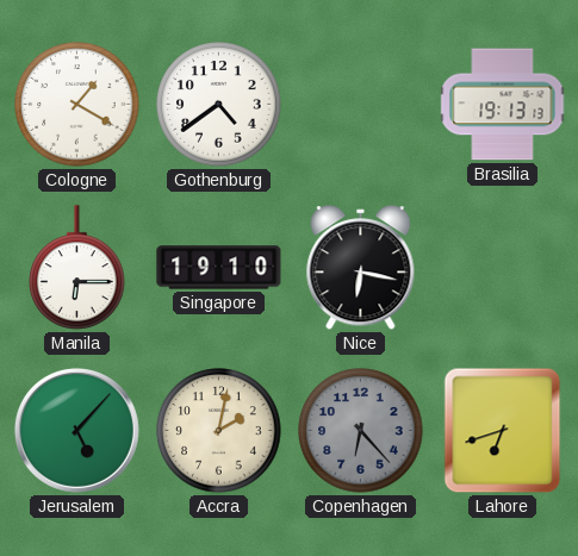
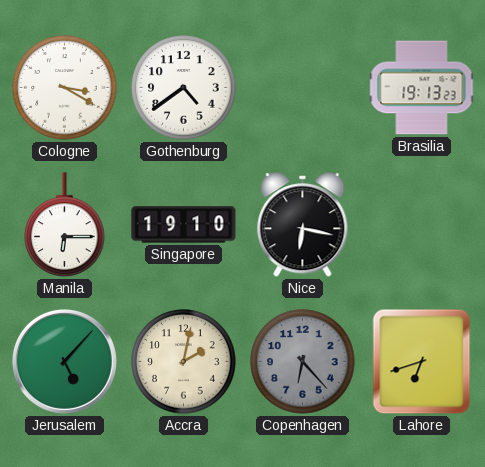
Cologne: 1:20 -> 3:20 (65, 88)
Brasilia: 19:13:13 -> 19:13:23 (422, 88)
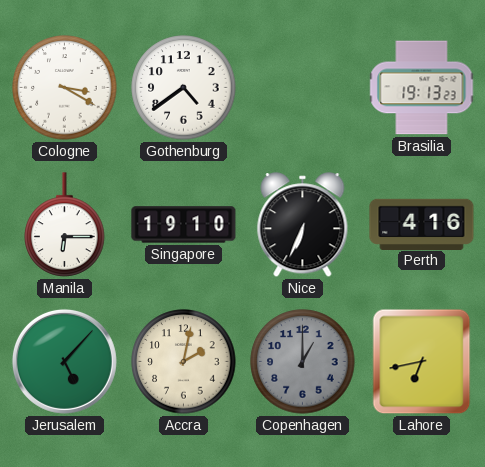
Nice: 6:17 -> 6:34 (303, 225)
Perth: none -> 4:16 (422, 224)
Copenhagen: 6:23 -> 1:00 (303, 362)
Lahore: 6:42 -> 6:43 (422, 362)
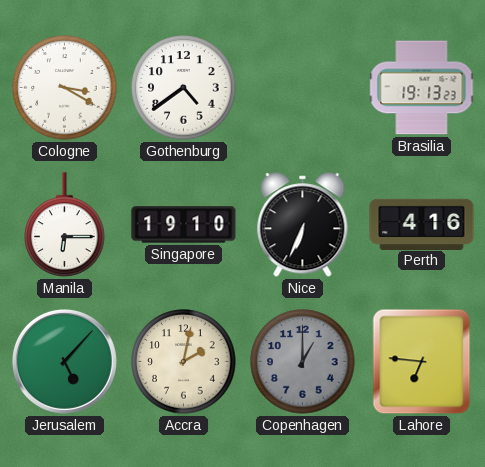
Lahore: 6:43 -> 6:46 (422, 362)
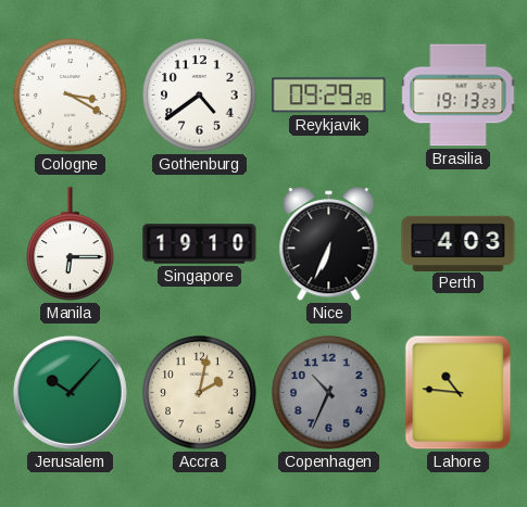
Reykjavik: none -> 09:29 (329, 96)
Perth: 4:16 -> 4:03 (459, 243)
Jerusalem: 5:07 -> 10:07 (70, 392)
Copenhagen: 1:00 -> 10:34 (329, 393)
Lahore: 6:46 -> 10:46 (459, 393)
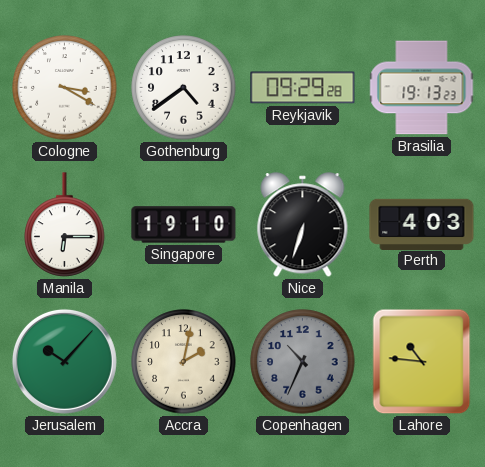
Nice: 6:34 -> 6:33 (303, 225)
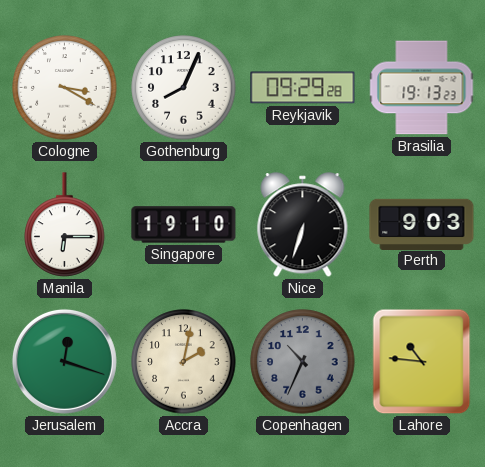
Gothenburg: 4:39 -> 8:04 (184, 88)
Perth: 4:03 -> 9:03 (422, 224)
Jerusalem: 10:07 -> 12:18 (64, 361)
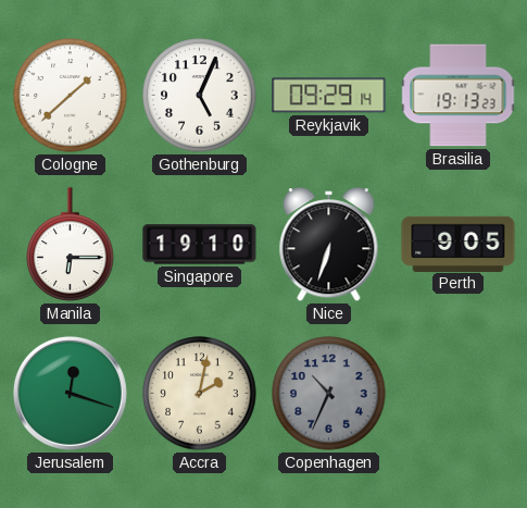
Cologne: 3:20 -> 1:38 (71, 96)
Gothenburg: 8:04 -> 5:04 (200, 96)
Reykjavik: 09:29:28 -> 09:29:14 (329, 96)
Perth: 9:03 -> 9:05 (459, 244)
Lahore: 10:46 -> none (422, 362)
